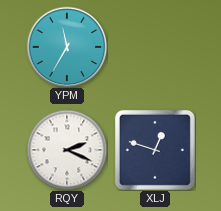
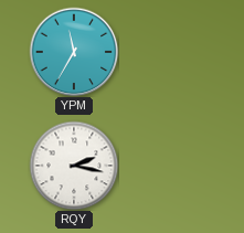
RQY: 2:19 -> 2:17 (74, 166)
XLJ: 12:48 -> none (155, 150)
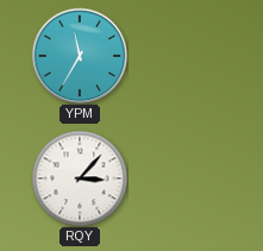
RQY: 2:17 -> 3:07 (80, 178)
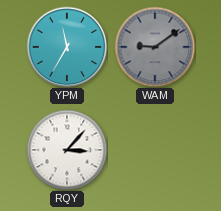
WAM: none -> 9:09 (155, 47)
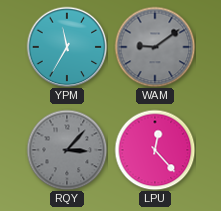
RQY dial: white -> grey (67, 150)
LPU: none -> 12:23 (155, 150)
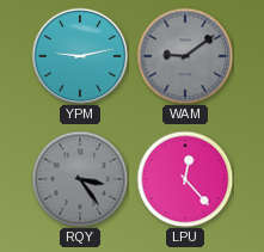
YPM: 11:35 -> 9:13 (80, 56)
RQY: 3:07 -> 3:24 (80, 179)
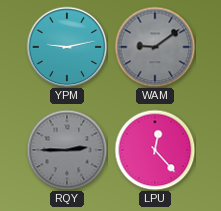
RQY: 3:24 -> 2:45 (67, 150)
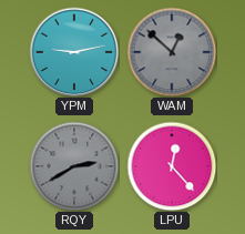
WAM: 9:09 -> 12:52 (172, 52)
RQY: 2:45 -> 2:40 (74, 166)
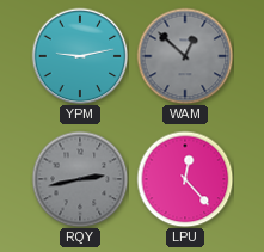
RQY: 2:40 -> 2:43 (80, 179)
